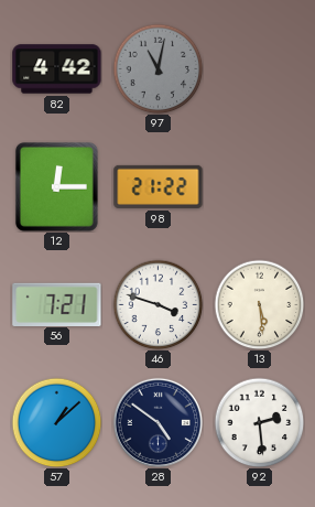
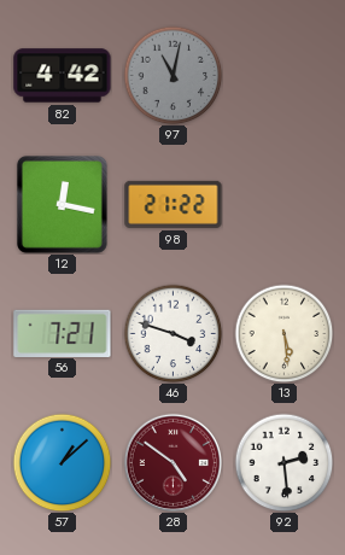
12: 12:15 -> 12:17 (62, 204)
28 dial: navy -> burgundy (172, 462)
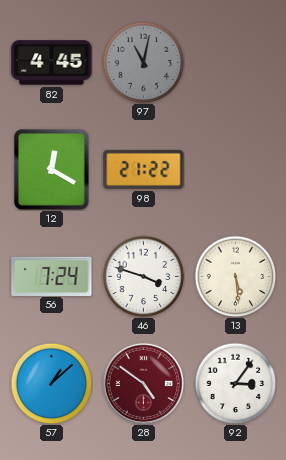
82: 4:42 -> 4:45 (52, 63)
12: 12:17 -> 12:20 (51, 169)
56: 7:21 -> 7:24 (52, 276)
92: 2:29 -> 3:06 (235, 383)
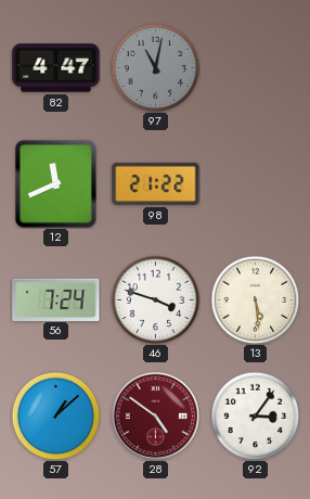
82: 4:45 -> 4:47 (56, 68)
12: 12:20 -> 11:41 (55, 183)
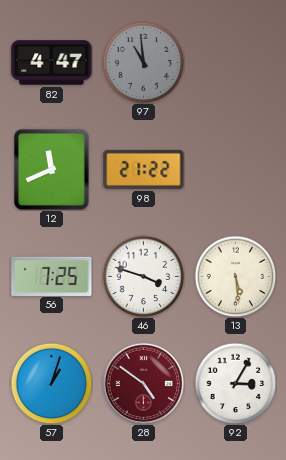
97: 11:02 -> 10:59 (143, 62)
56: 7:24 -> 7:25 (52, 276)
57: 1:08 -> 1:03 (51, 383)
92: 3:06 -> 3:05 (235, 383)
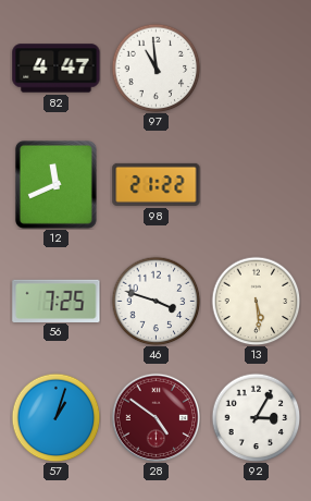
97 dial: grey -> white (155, 68)
